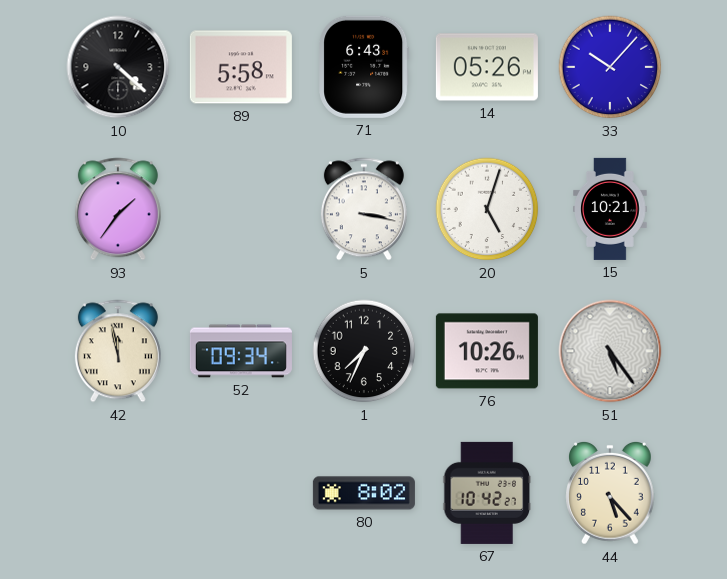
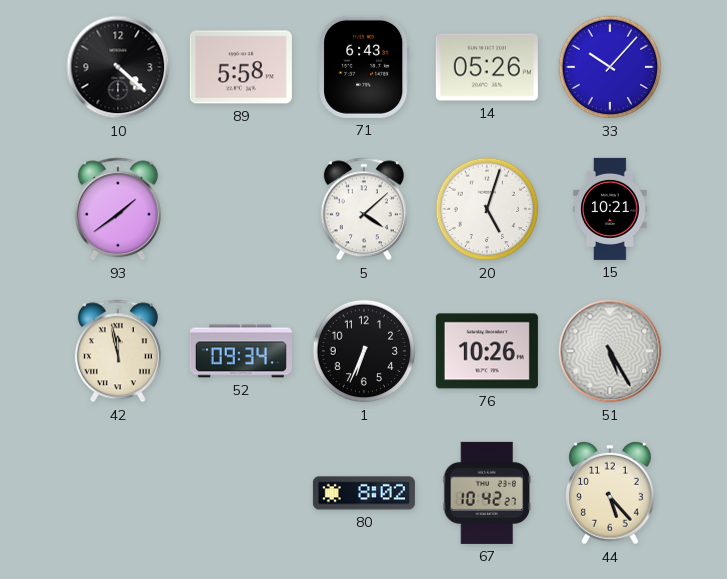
93: 1:36 -> 1:39 (118, 209)
5: 3:17 -> 4:08 (364, 209)
1: 7:34 -> 6:34 (364, 351)
51: 5:24 -> 5:25 (610, 351)
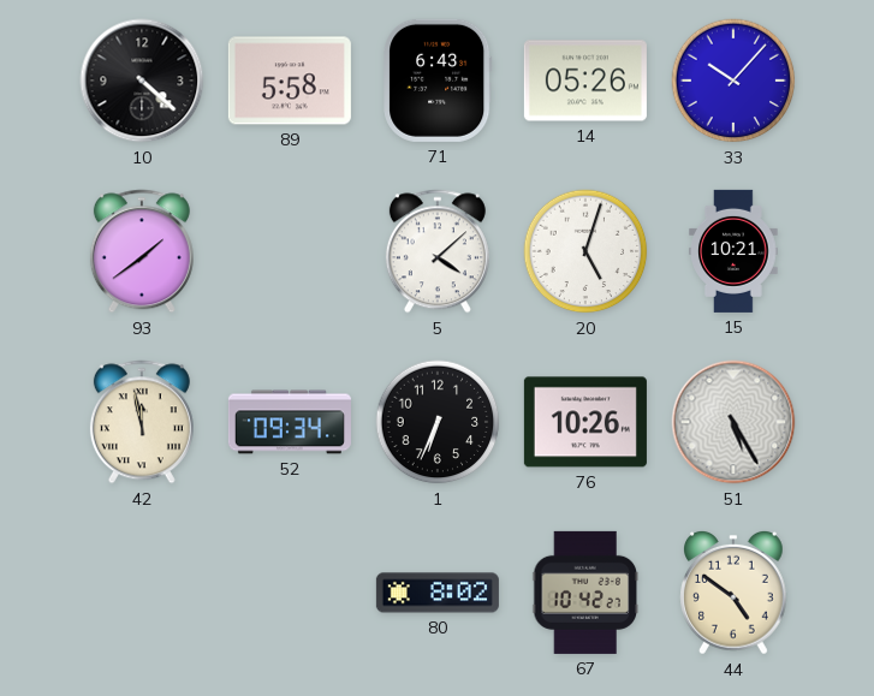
44: 5:23 -> 4:51 (735, 593)
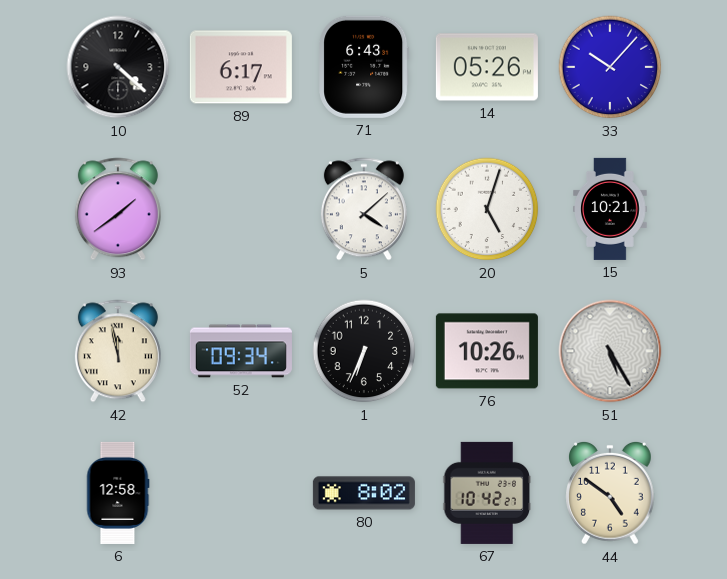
89: 5:58 -> 6:17 (241, 67)
6: none -> 12:58 (118, 493)
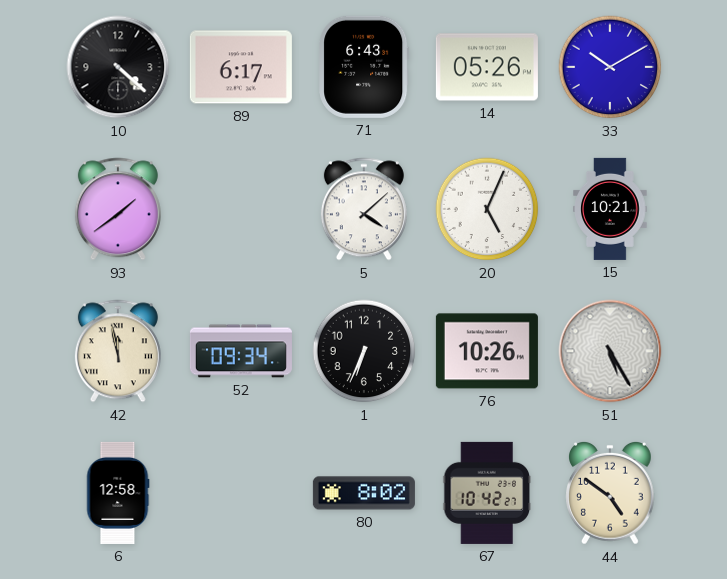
33: 10:07 -> 10:10 (610, 67)
20: 5:03 -> 5:04 (487, 209)
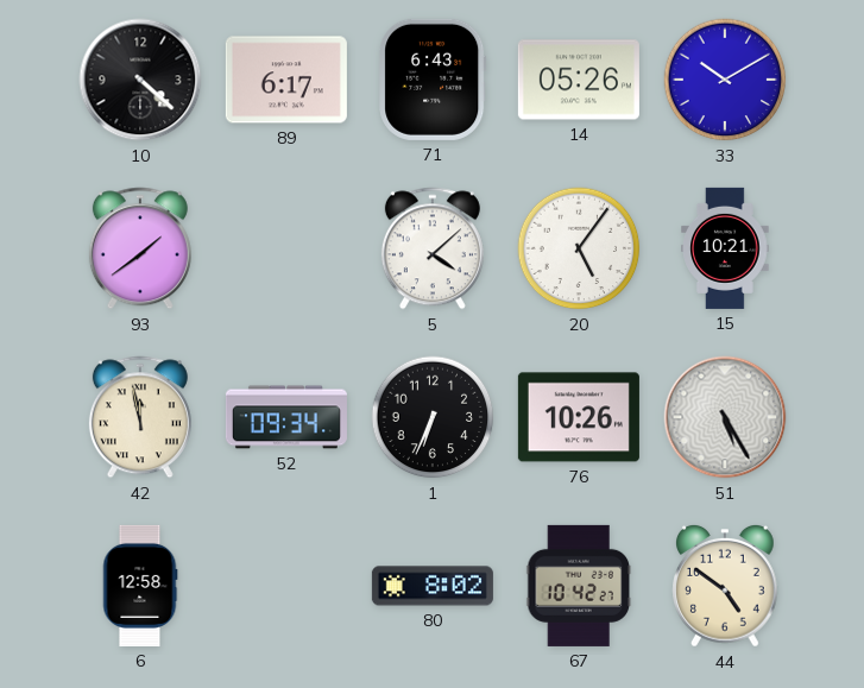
20: 5:04 -> 5:06 (579, 248)
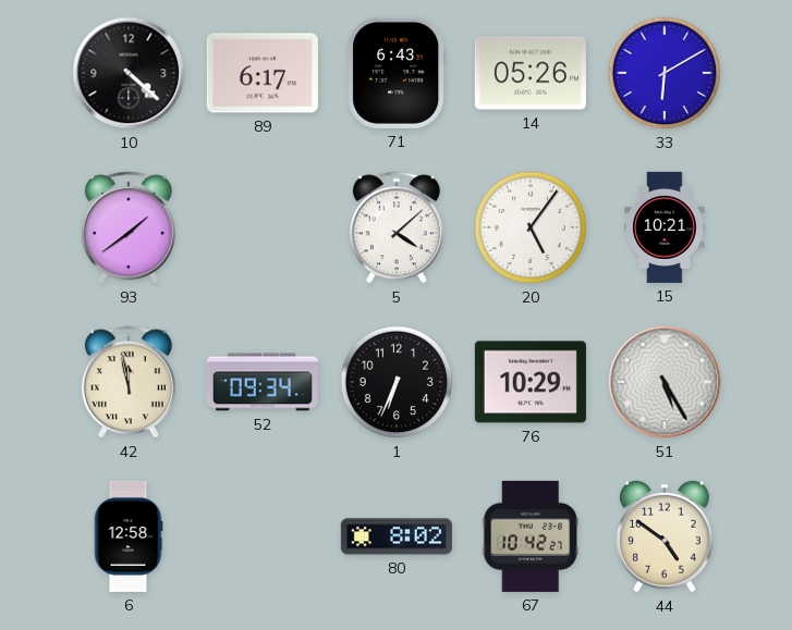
33: 10:10 -> 6:10 (665, 73)
76: 10:26 -> 10:29 (531, 382)
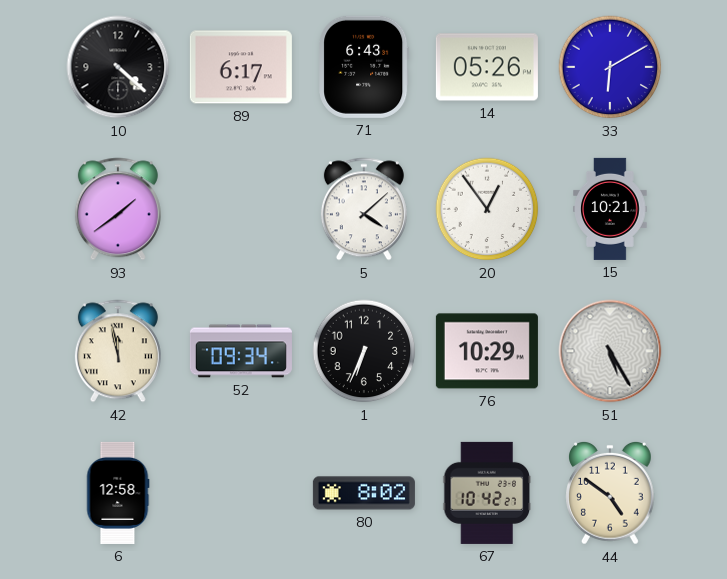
20: 5:06 -> 12:54 (487, 209)
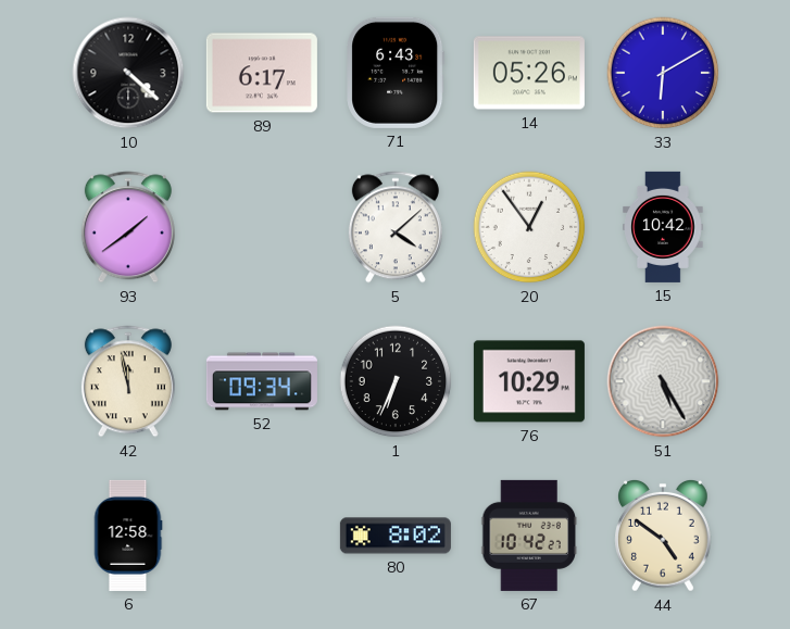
15: 10:21 -> 10:42 (663, 227)
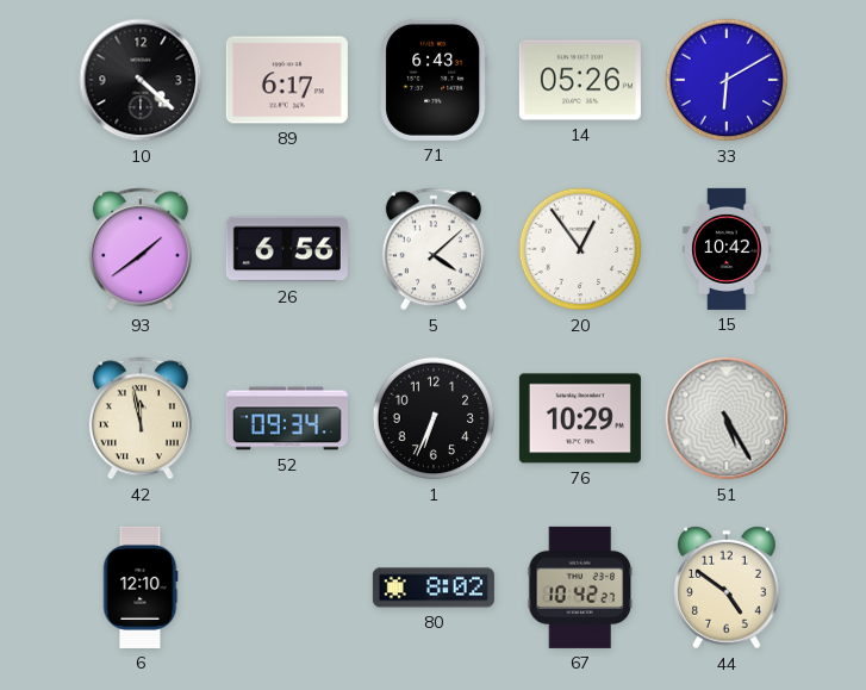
26: none -> 6:56 (287, 249)
6: 12:58 -> 12:10 (141, 588)
